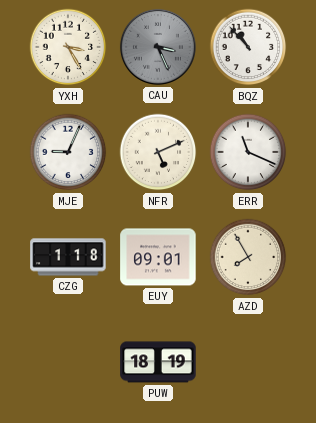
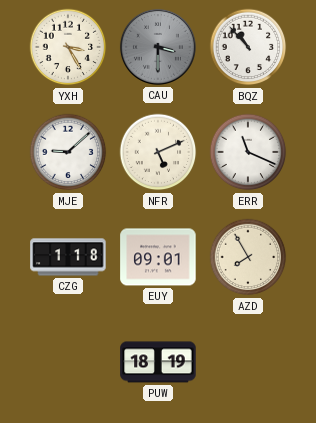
CAU: 3:26 -> 3:30 (158, 47)
MJE: 9:04 -> 9:08 (68, 152)
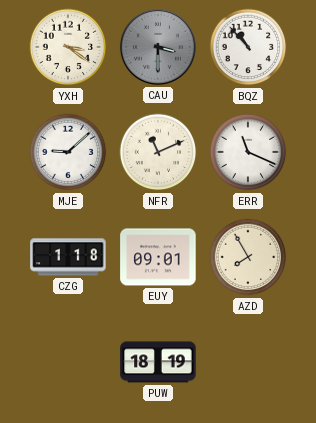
YXH: 3:25 -> 3:21 (68, 47)
NFR: 5:11 -> 11:11 (158, 152)
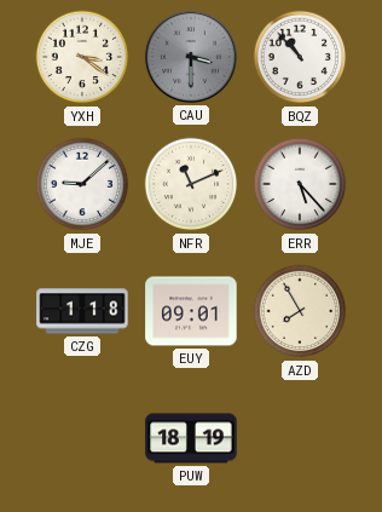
ERR: 11:19 -> 5:23 (300, 184)
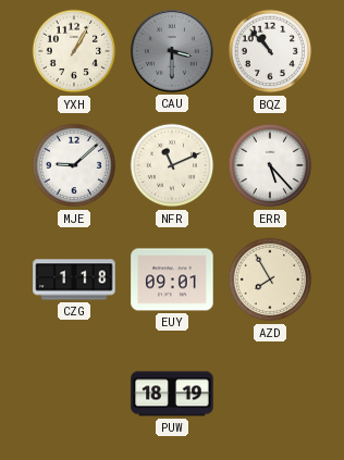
YXH: 3:21 -> 1:05 (74, 51)
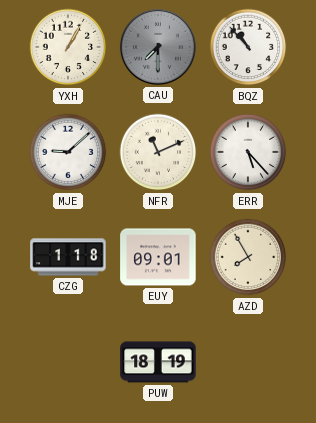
CAU: 3:30 -> 7:30 (158, 47)
